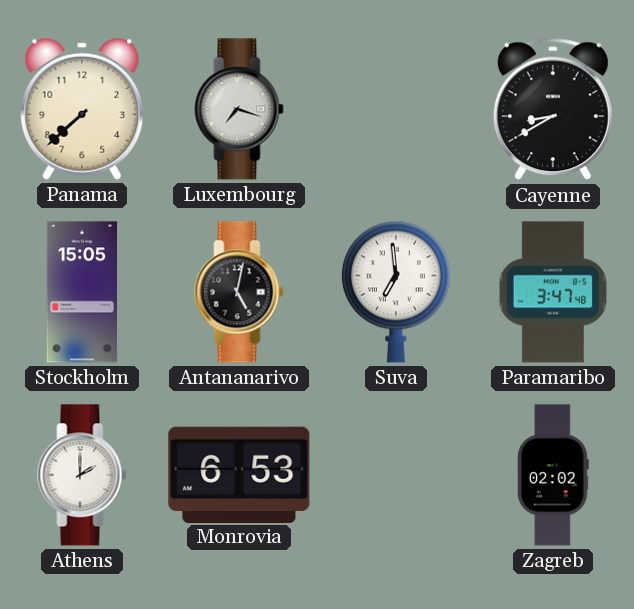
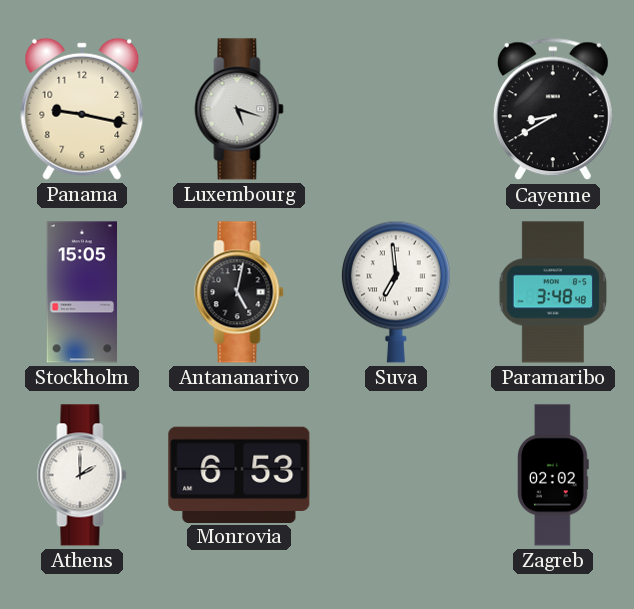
Panama: 7:38 -> 9:17 (82, 109)
Luxembourg: 7:18 -> 5:18 (239, 109)
Paramaribo: 3:47 -> 3:48 (553, 292)
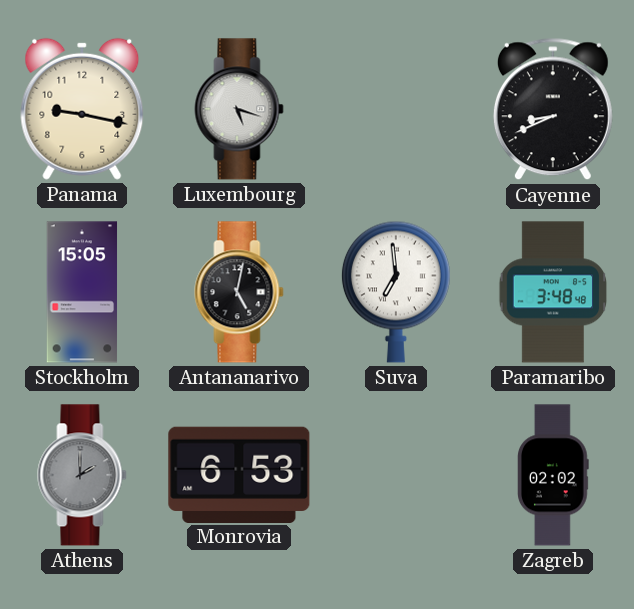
Cayenne: 8:40 -> 8:41 (553, 109)
Athens dial: white -> grey (82, 475)
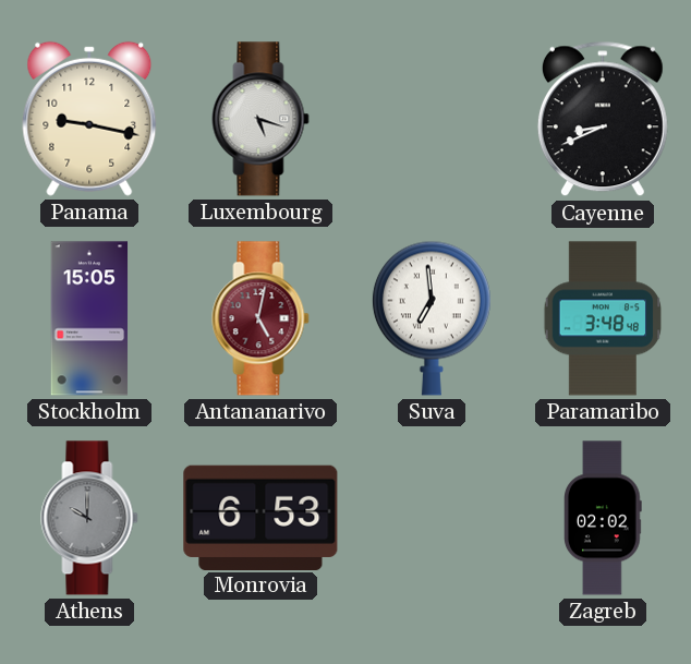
Antananarivo dial: black -> burgundy (260, 318)
Athens: 2:00 -> 10:00 (89, 518)
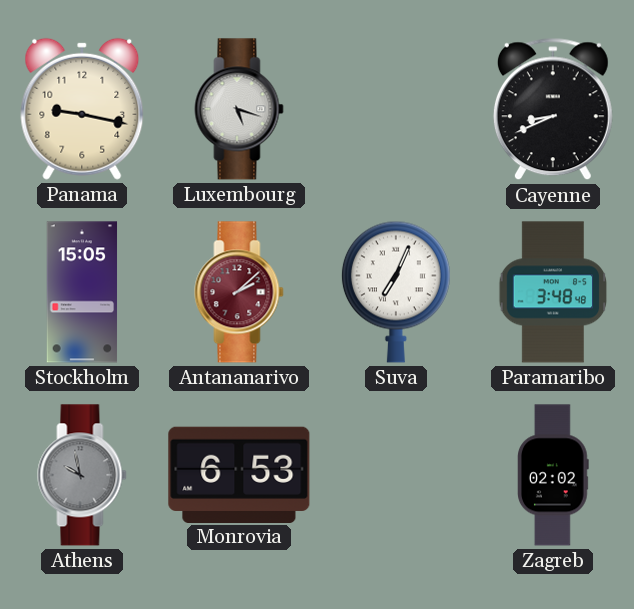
Antananarivo: 5:02 -> 2:08 (239, 292)
Suva: 6:59 -> 7:04 (396, 292)
Athens: 10:00 -> 9:58 (82, 475)
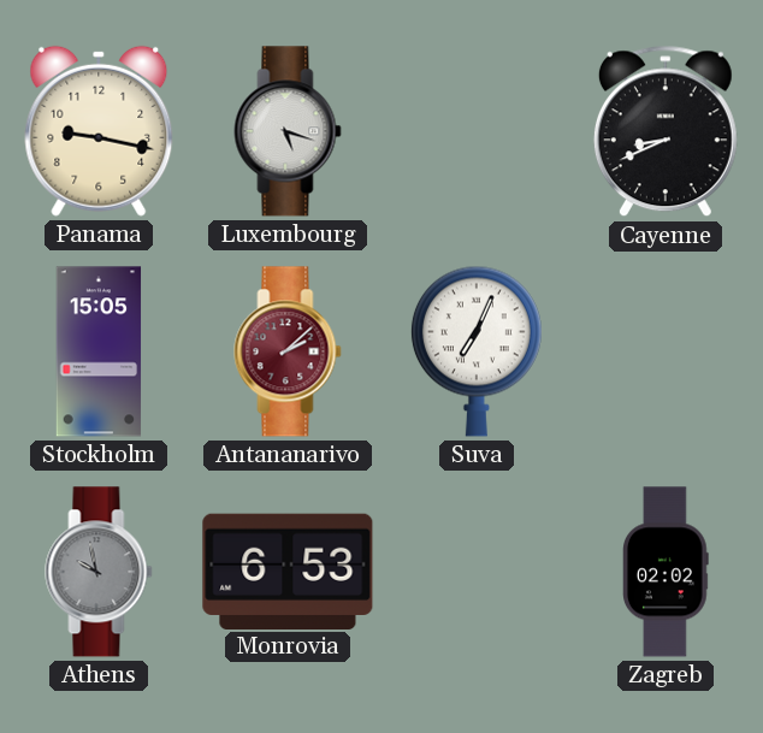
Paramaribo: 3:48 -> none (553, 292)
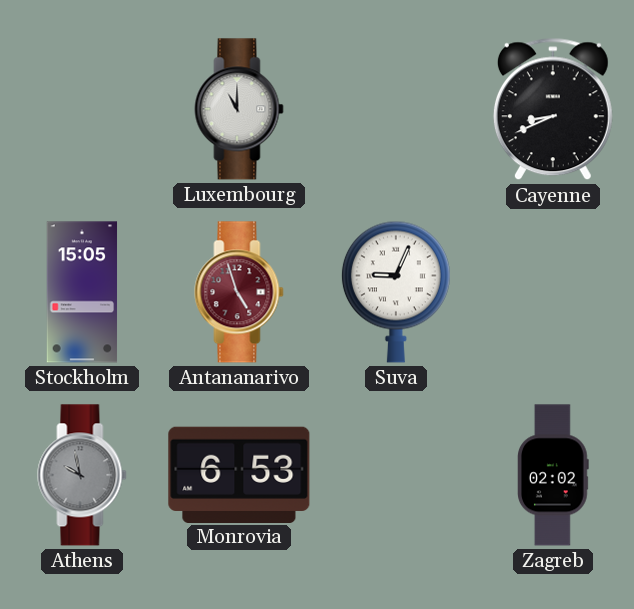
Panama: 9:17 -> none (99, 131)
Luxembourg: 5:18 -> 11:00 (239, 109)
Antananarivo: 2:08 -> 4:57 (239, 292)
Suva: 7:04 -> 9:04 (396, 292)
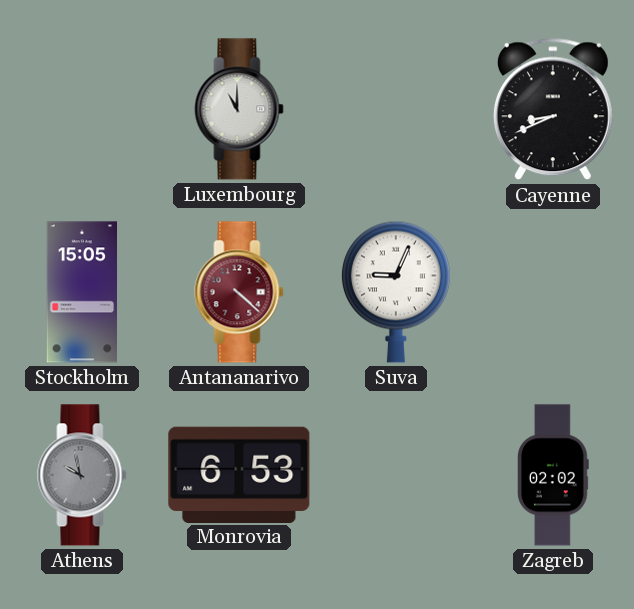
Antananarivo: 4:57 -> 4:22 (239, 292)
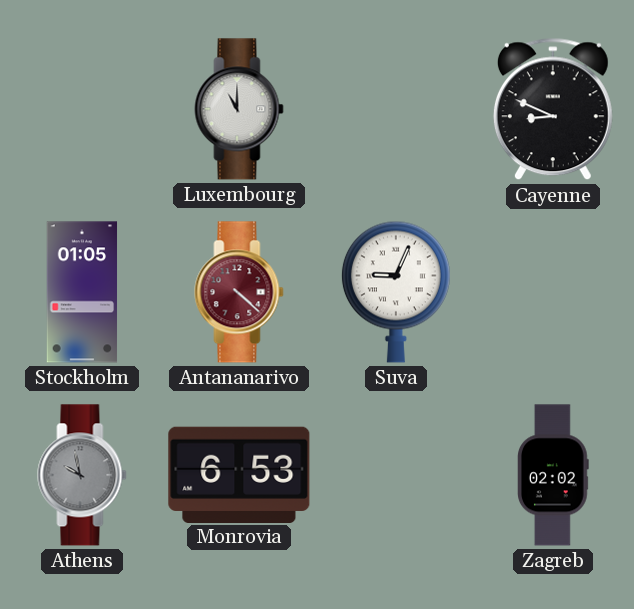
Cayenne: 8:41 -> 8:49 (553, 109)
Stockholm: 15:05 -> 01:05 (82, 292)
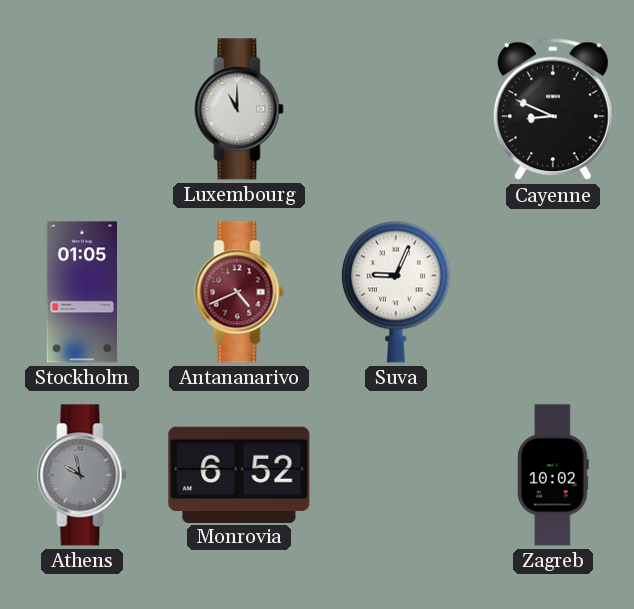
Antananarivo: 4:22 -> 4:41 (239, 292)
Monrovia: 6:53 -> 6:52 (239, 474)
Zagreb: 02:02 -> 10:02 (554, 475)
